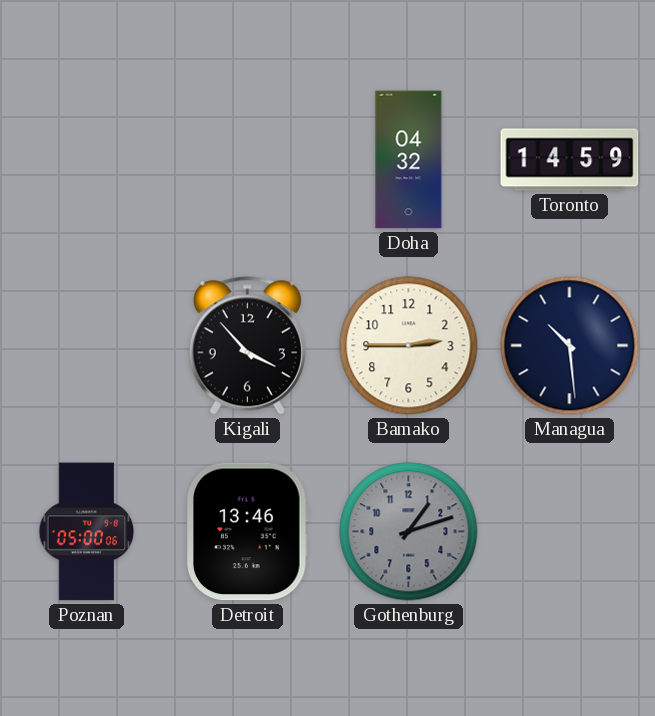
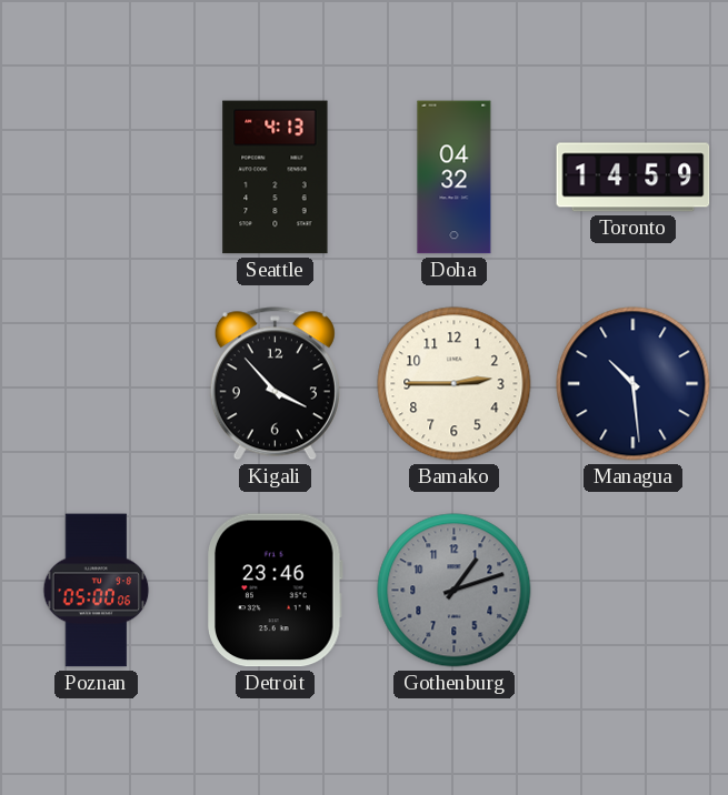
Seattle: none -> 4:13 (276, 178)
Detroit: 13:46 -> 23:46 (276, 591)
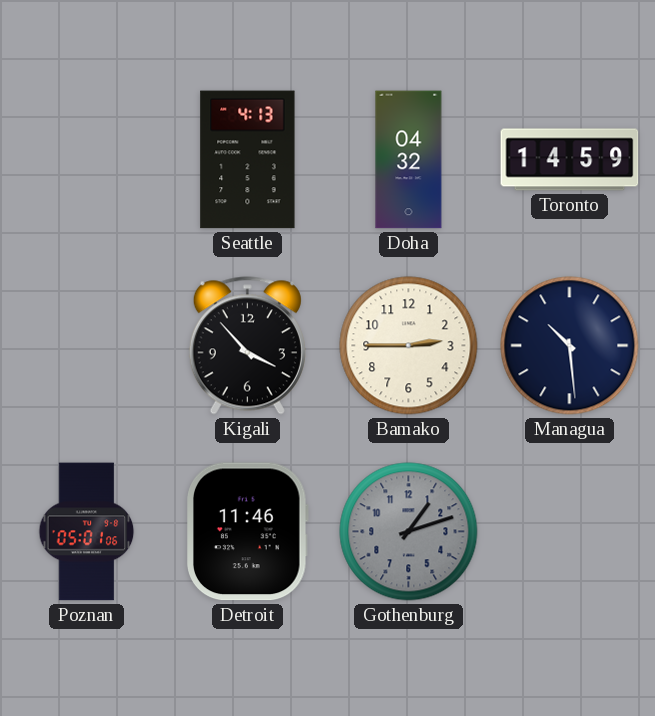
Poznan: 05:00 -> 05:01 (87, 532)
Detroit: 23:46 -> 11:46 (248, 532)
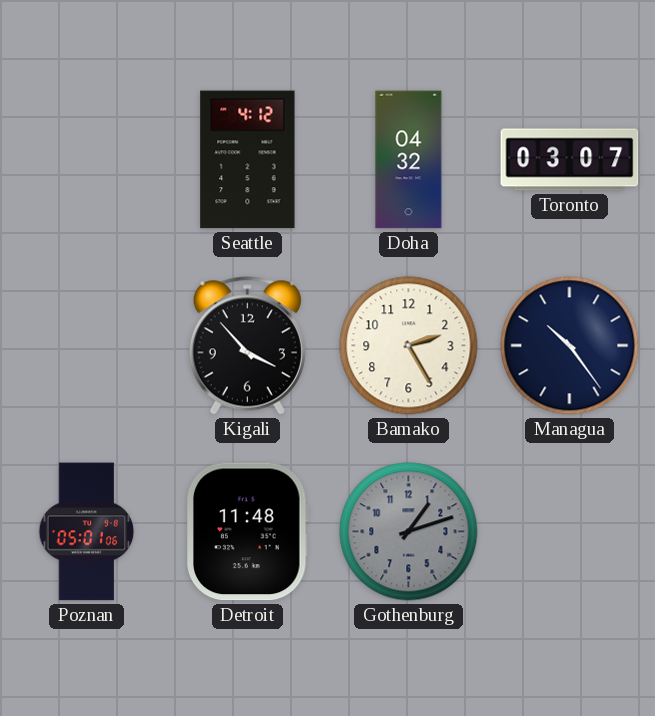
Seattle: 4:13 -> 4:12 (248, 160)
Toronto: 14:59 -> 03:07 (570, 160)
Bamako: 2:45 -> 2:25 (409, 346)
Managua: 10:29 -> 10:24 (570, 346)
Detroit: 11:46 -> 11:48 (248, 532)
